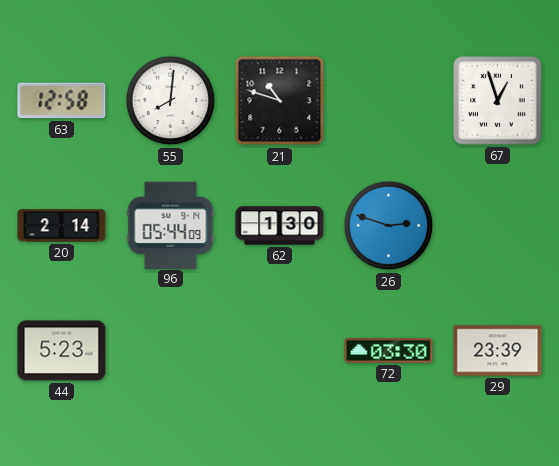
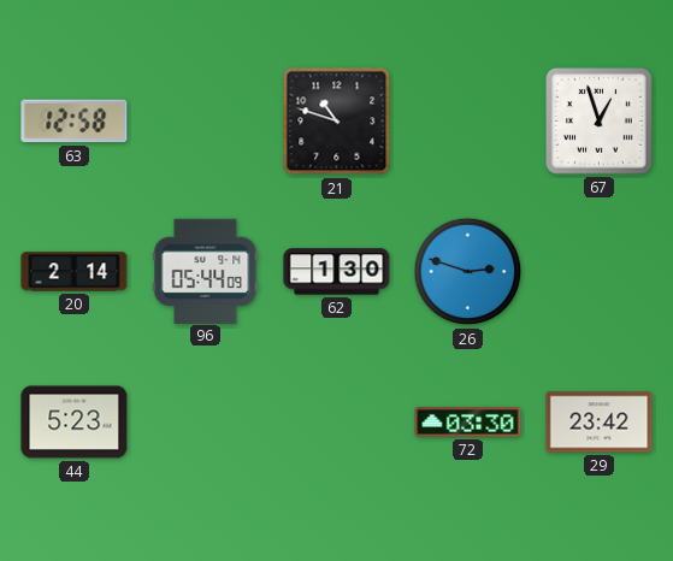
55: 8:01 -> none (171, 101)
29: 23:39 -> 23:42 (600, 423)
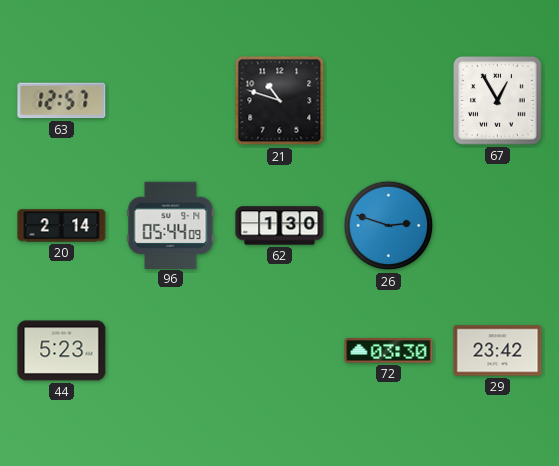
63: 12:58 -> 12:57 (62, 101)
67: 12:57 -> 12:55 (498, 101)
